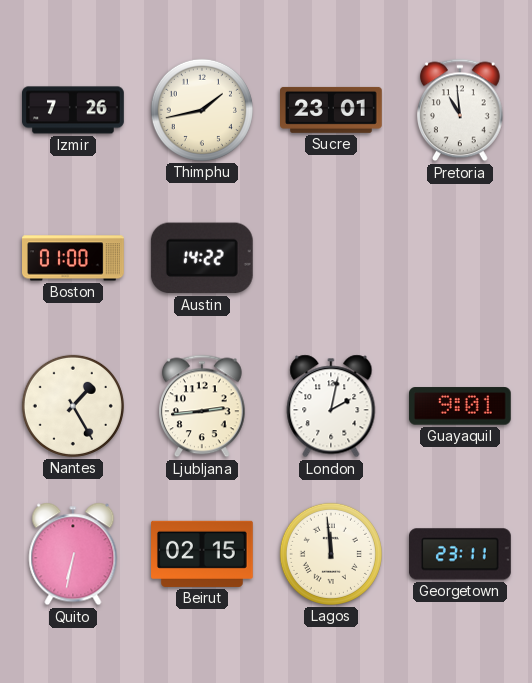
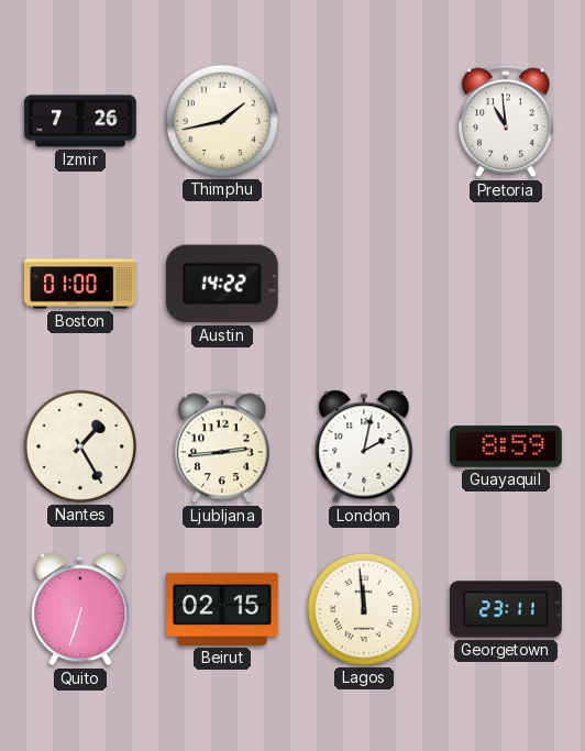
Sucre: 23:01 -> none (332, 110)
Guayaquil: 9:01 -> 8:59 (506, 446)
Quito: 6:32 -> 6:33 (80, 609)
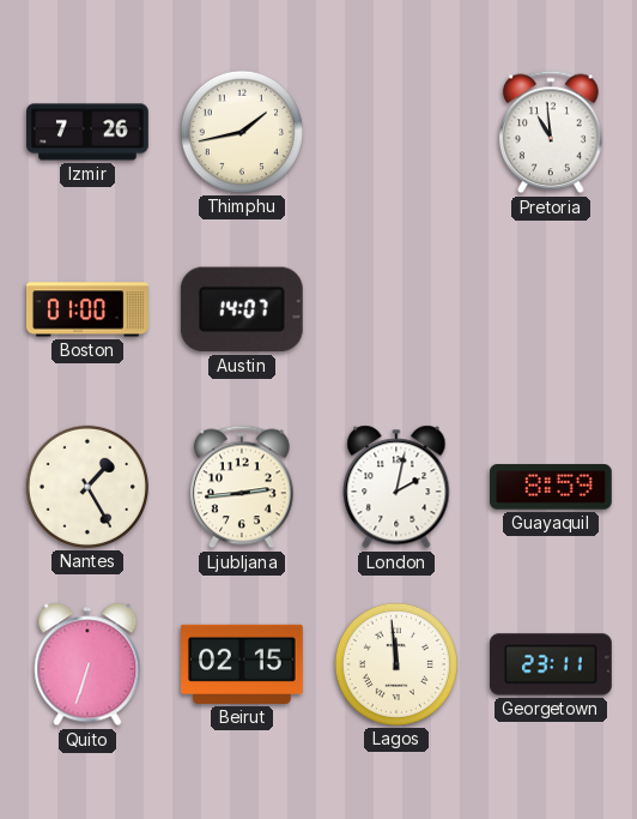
Austin: 14:22 -> 14:07 (242, 309)
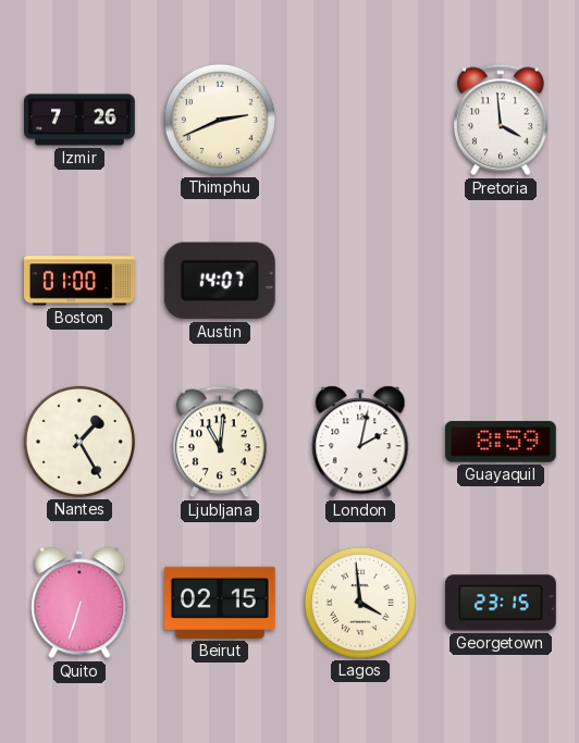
Thimphu: 1:43 -> 2:41 (220, 120)
Pretoria: 10:59 -> 3:59 (502, 120)
Ljubljana: 2:44 -> 11:01 (221, 442)
Lagos: 11:59 -> 3:59 (360, 603)
Georgetown: 23:11 -> 23:15 (501, 603)
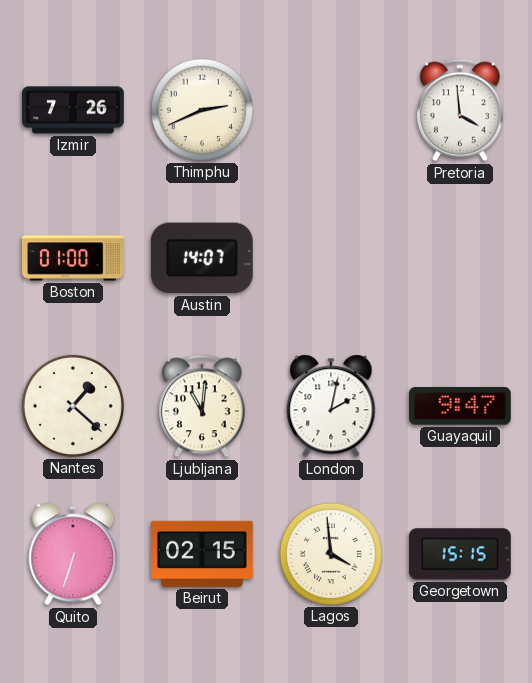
Nantes: 1:25 -> 1:22 (73, 406)
Guayaquil: 8:59 -> 9:47 (460, 406)
Georgetown: 23:15 -> 15:15 (460, 554)
